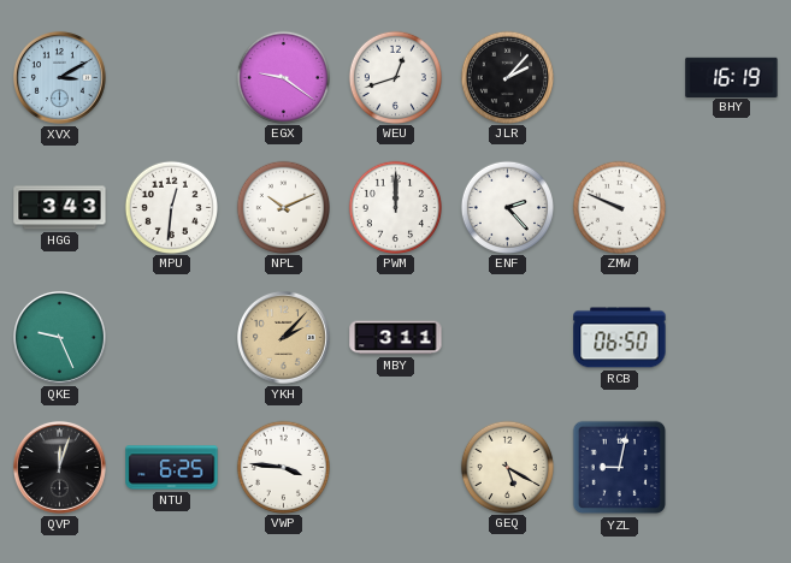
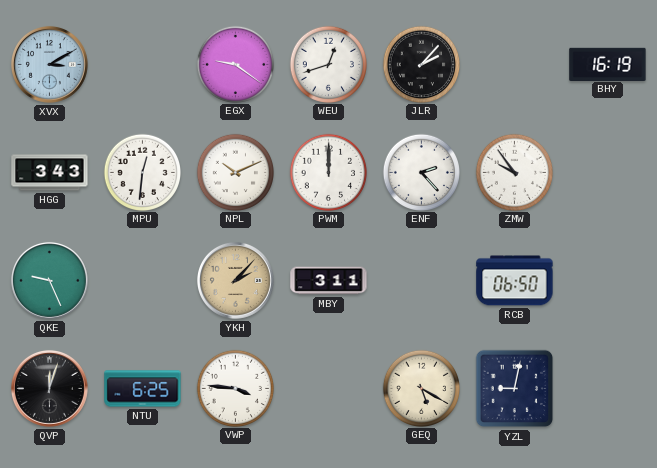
ZMW: 9:49 -> 9:54 (514, 172)
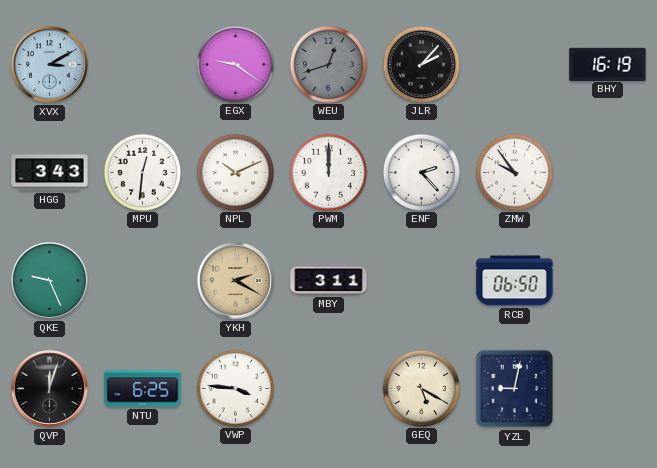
WEU dial: white -> grey (328, 64)
YKH: 2:07 -> 2:20 (235, 280)
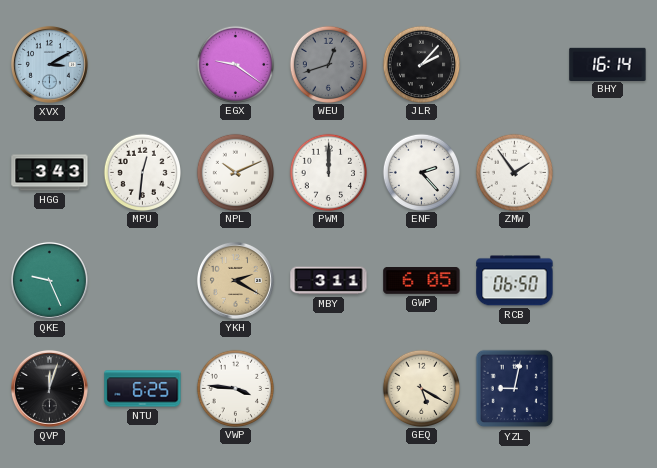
BHY: 16:19 -> 16:14 (608, 64)
ZMW: 9:54 -> 1:54 (514, 172)
GWP: none -> 6:05 (422, 281)
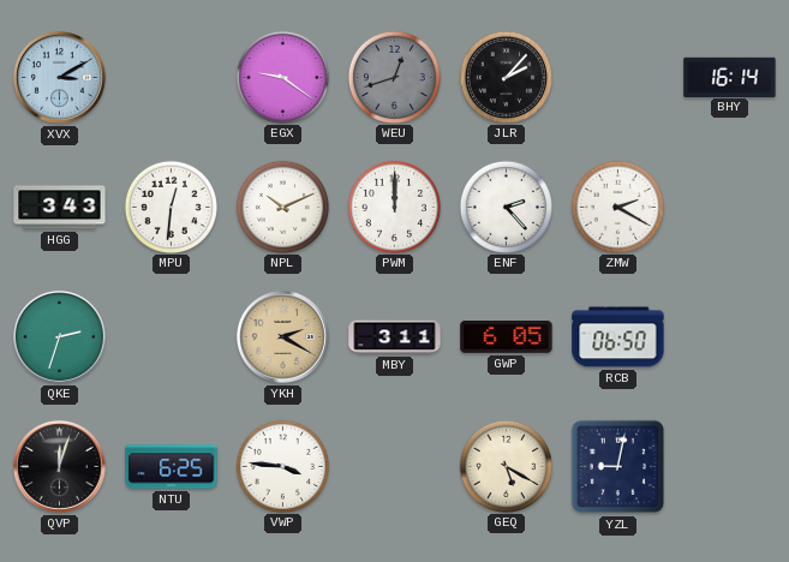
ZMW: 1:54 -> 2:20 (617, 207)
QKE: 9:26 -> 2:33 (59, 336)
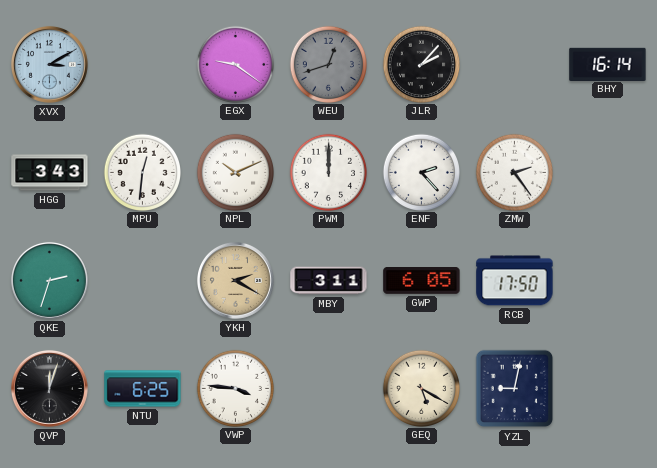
ZMW: 2:20 -> 2:24 (514, 172)
RCB: 06:50 -> 17:50 (515, 281)
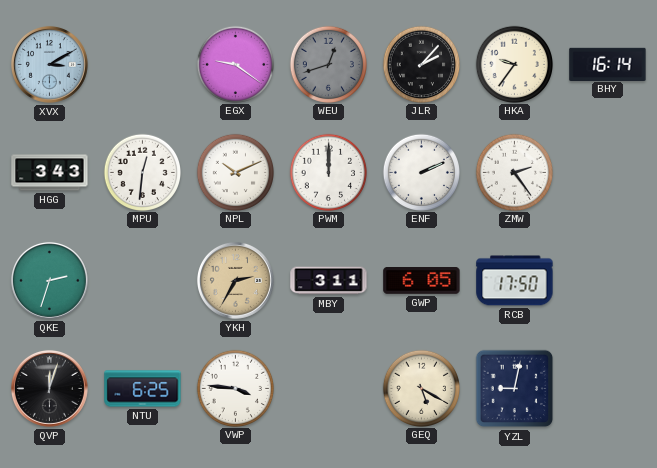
HKA: none -> 9:36 (514, 64)
ENF: 2:23 -> 2:11 (421, 172)
YKH: 2:20 -> 2:35 (235, 280)
